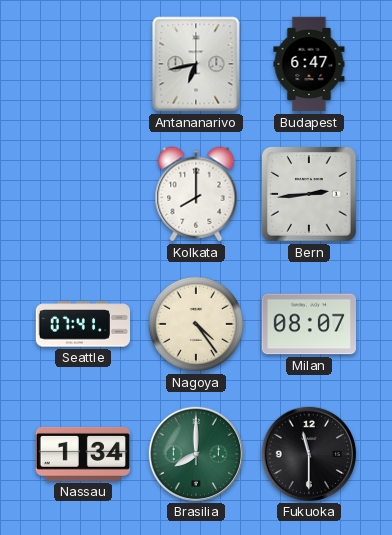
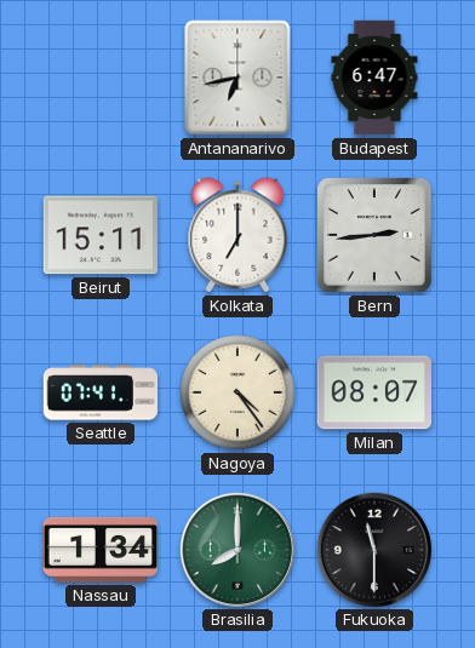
Beirut: none -> 15:11 (101, 235)
Kolkata: 8:00 -> 7:00 (237, 235)
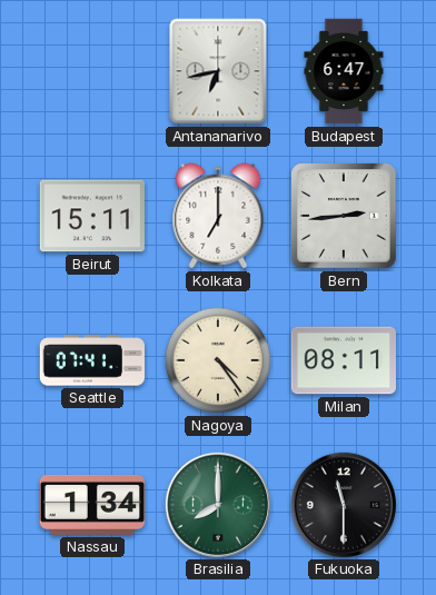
Milan: 08:07 -> 08:11 (343, 360)
